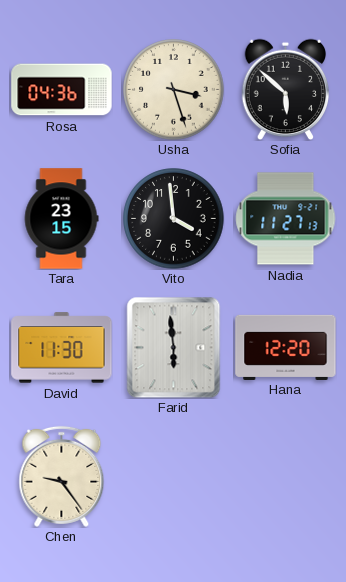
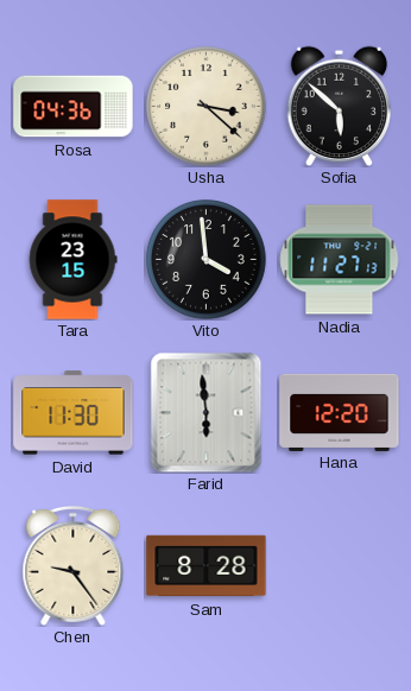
Usha: 3:27 -> 3:22 (207, 107)
Sam: none -> 8:28 (207, 566)
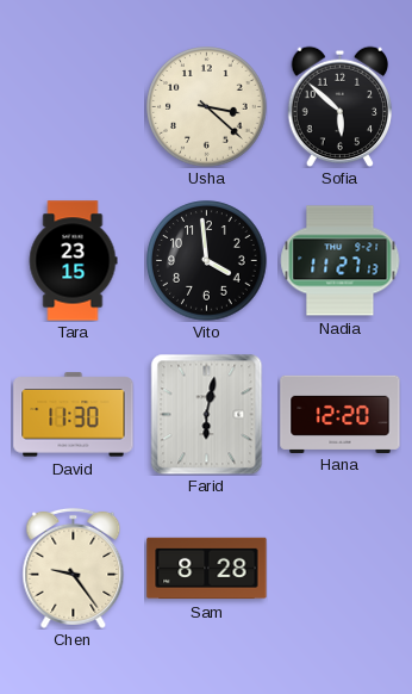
Rosa: 04:36 -> none (74, 107)
Farid: 5:59 -> 6:02 (207, 414)
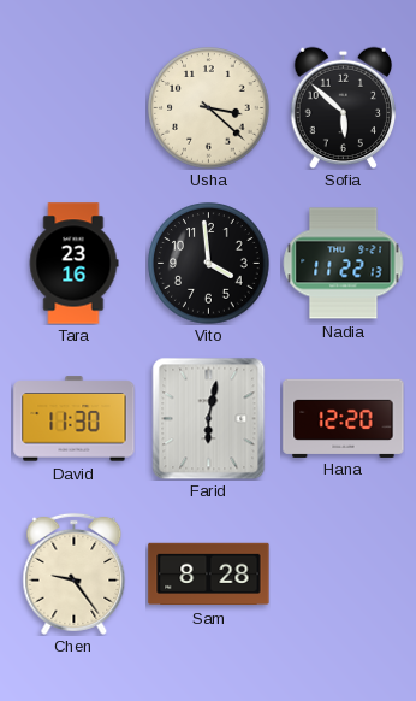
Tara: 23:15 -> 23:16 (73, 264)
Nadia: 11:27 -> 11:22 (344, 264)
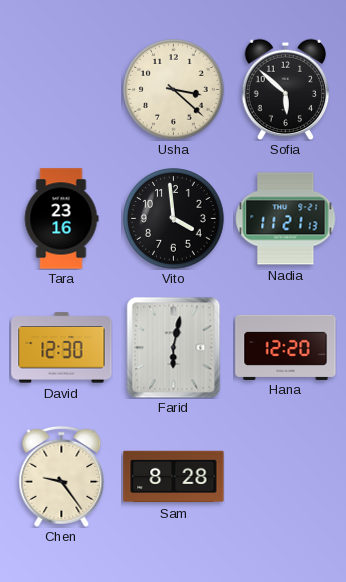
Nadia: 11:22 -> 11:21 (286, 219)
David: 11:30 -> 12:30 (62, 348)
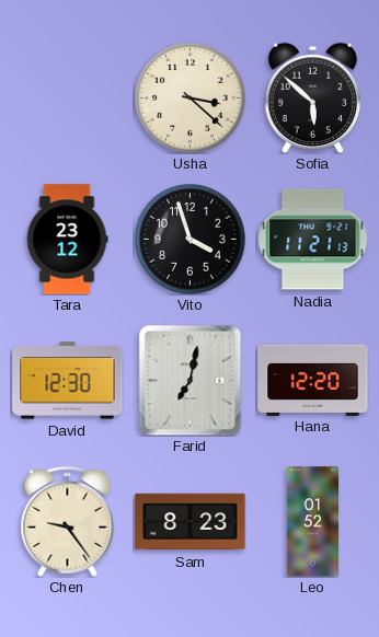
Tara: 23:16 -> 23:12 (67, 240)
Vito: 3:59 -> 3:57 (191, 240)
Farid: 6:02 -> 7:02 (191, 380)
Sam: 8:28 -> 8:23 (191, 522)
Leo: none -> 01:52 (313, 522)
